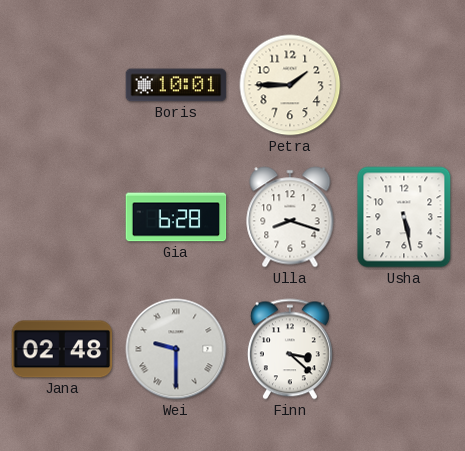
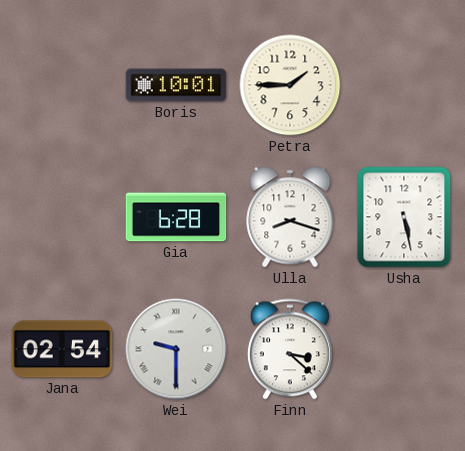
Jana: 02:48 -> 02:54 (62, 349)
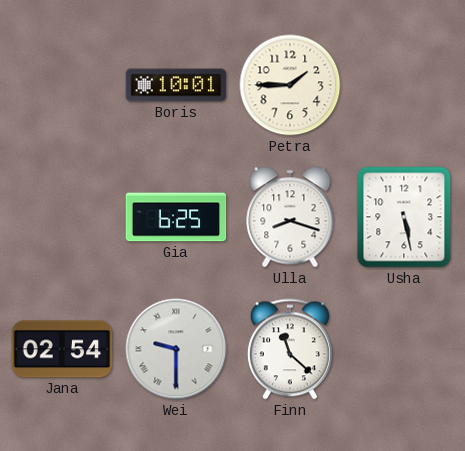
Gia: 6:28 -> 6:25 (176, 217)
Finn: 3:22 -> 11:22 (290, 349)
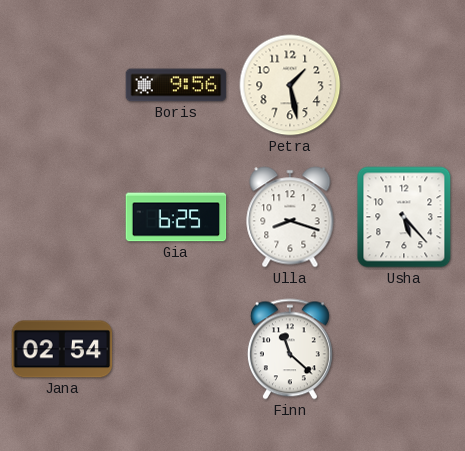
Boris: 10:01 -> 9:56 (176, 85)
Petra: 1:45 -> 1:28 (290, 85)
Usha: 5:28 -> 5:23 (404, 217)
Wei: 9:30 -> none (176, 349)
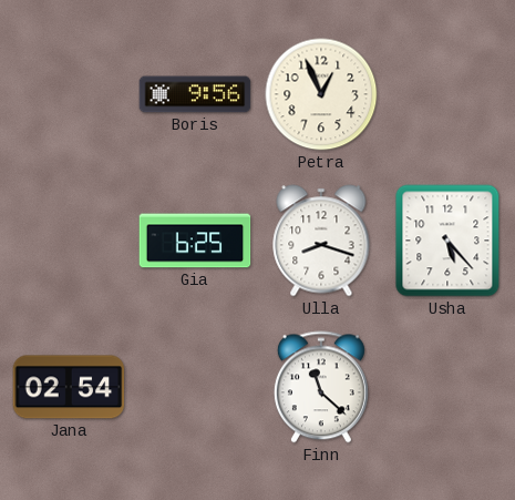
Petra: 1:28 -> 12:56 (321, 94)
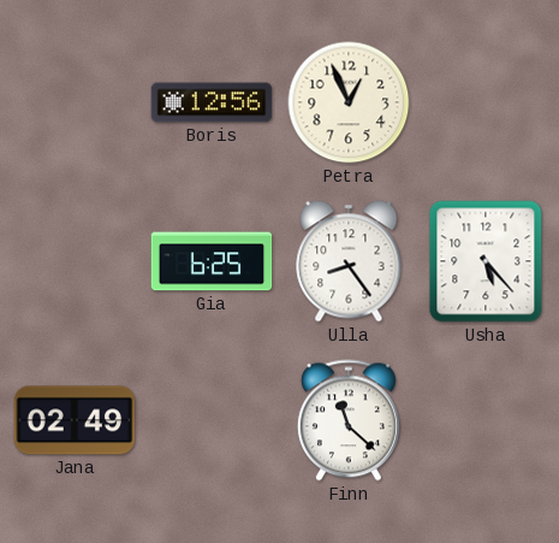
Boris: 9:56 -> 12:56 (212, 102)
Ulla: 8:18 -> 8:24 (349, 261)
Jana: 02:54 -> 02:49 (75, 420)
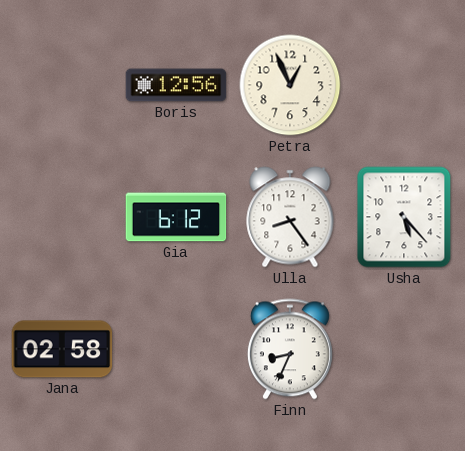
Gia: 6:25 -> 6:12 (176, 217)
Jana: 02:49 -> 02:58 (62, 349)
Finn: 11:22 -> 8:34 (290, 349)
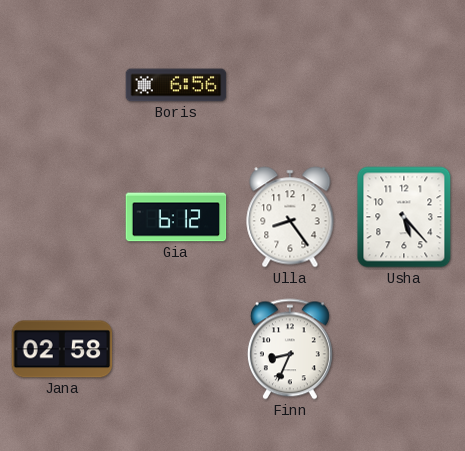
Boris: 12:56 -> 6:56 (176, 85)
Petra: 12:56 -> none (290, 85)
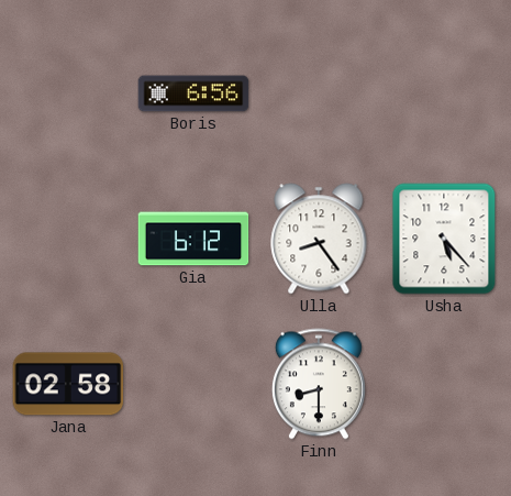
Finn: 8:34 -> 8:30 (319, 384)
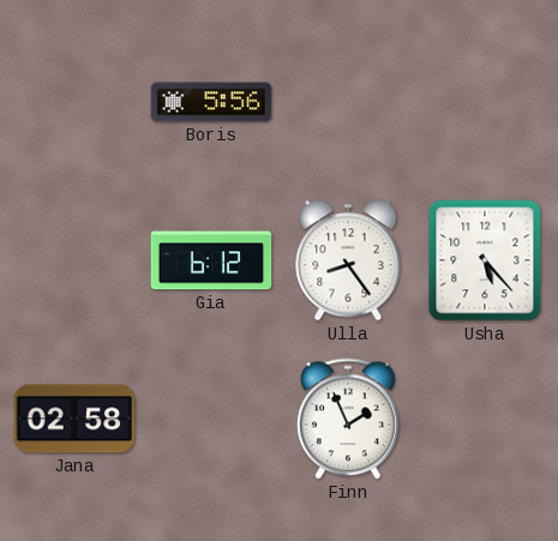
Boris: 6:56 -> 5:56 (211, 102)
Finn: 8:30 -> 1:56 (348, 419)
